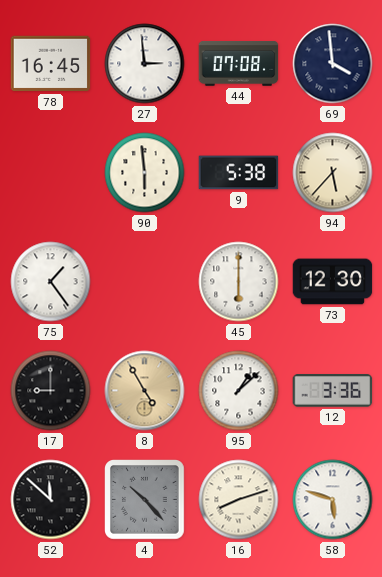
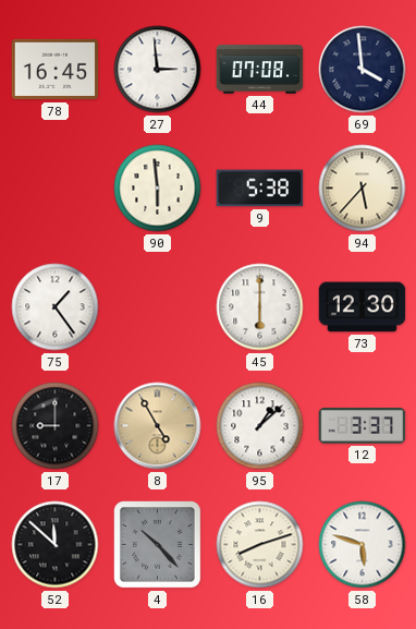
12: 3:36 -> 3:37 (363, 426)
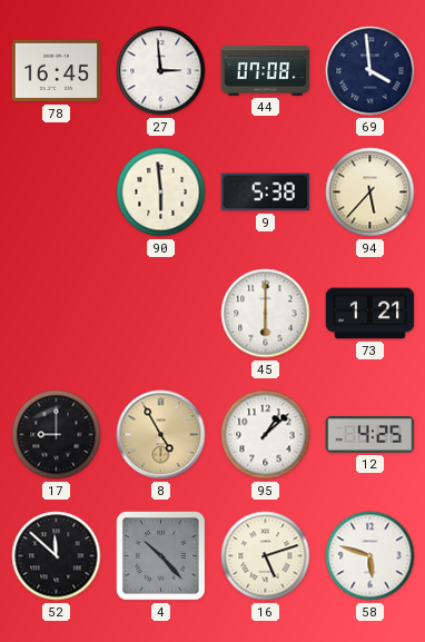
75: 1:24 -> none (56, 307)
73: 12:30 -> 1:21 (370, 314)
12: 3:37 -> 4:25 (370, 435)
16: 8:12 -> 5:12 (266, 556)
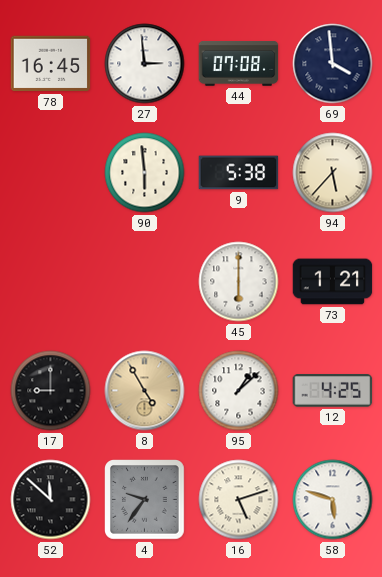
4: 10:23 -> 9:36 (145, 500)
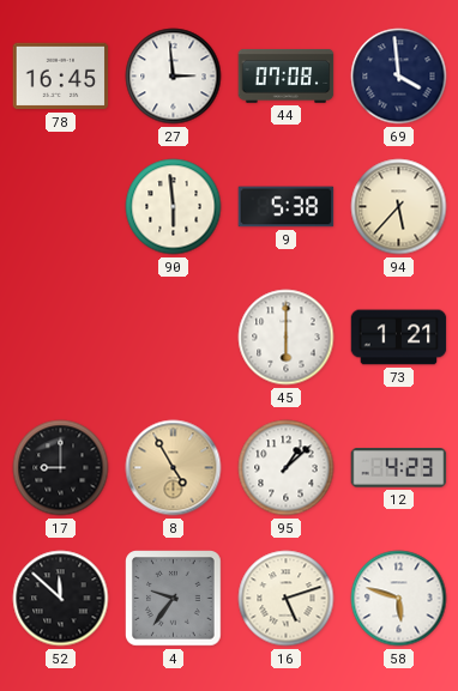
12: 4:25 -> 4:23 (399, 468)
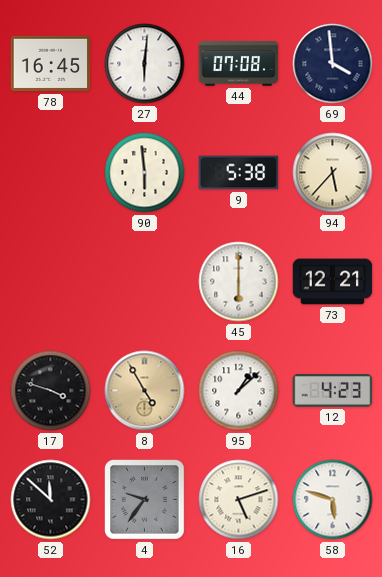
27: 2:59 -> 6:01 (145, 64)
73: 1:21 -> 12:21 (333, 282)
17: 9:00 -> 3:48 (51, 391)
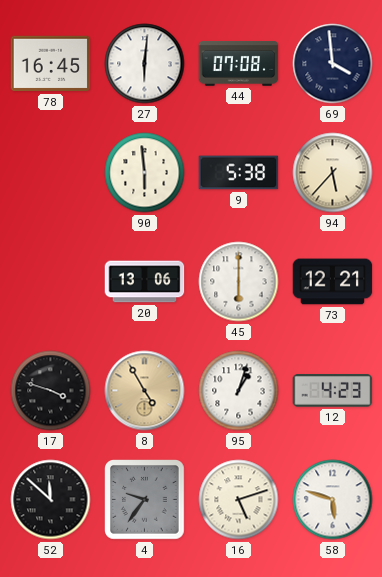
20: none -> 13:06 (145, 282)
95: 1:08 -> 1:03 (239, 391)
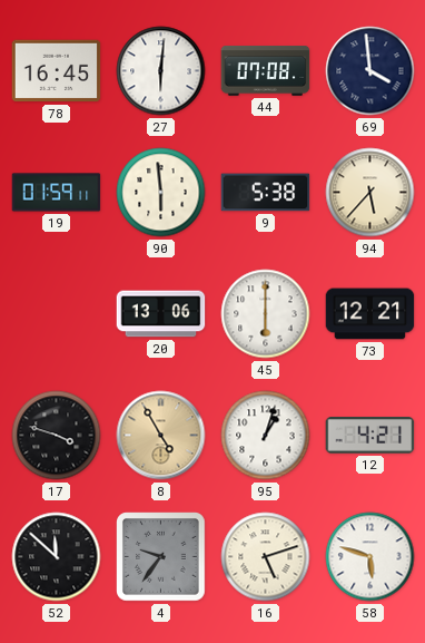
19: none -> 01:59 (57, 193)
12: 4:23 -> 4:21 (370, 436)
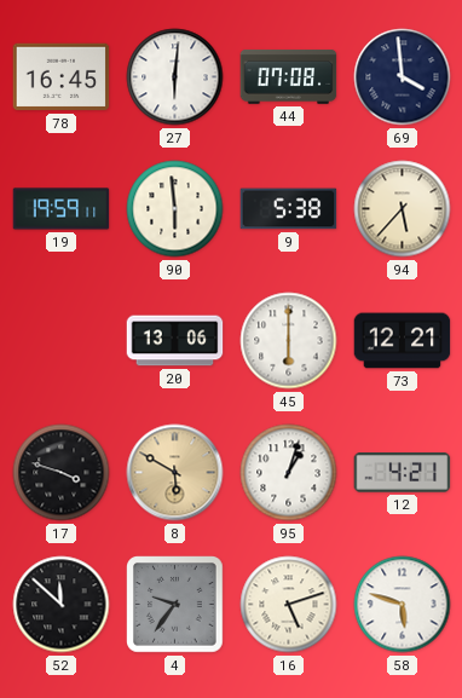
19: 01:59 -> 19:59 (62, 209)
8: 4:55 -> 5:50 (175, 473)
